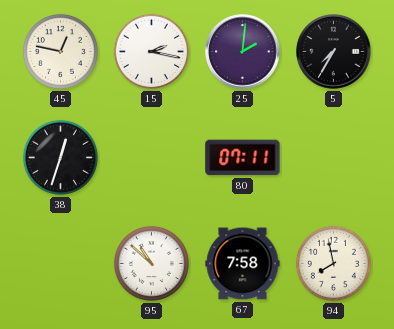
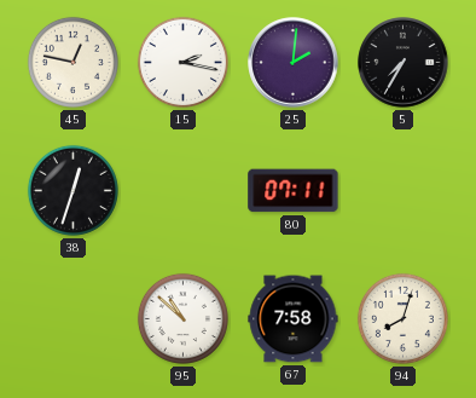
94: 7:58 -> 8:03 (402, 318)
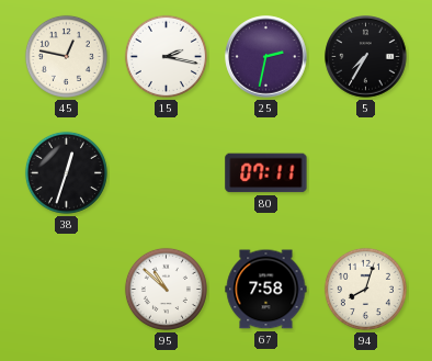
25: 2:01 -> 2:32 (266, 57)
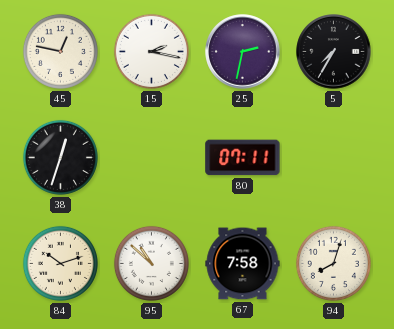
84: none -> 10:12 (60, 263)
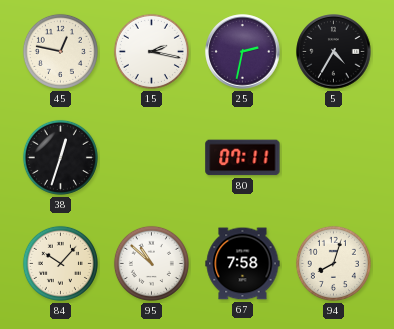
5: 7:35 -> 4:35 (334, 52)
84: 10:12 -> 10:07 (60, 263)
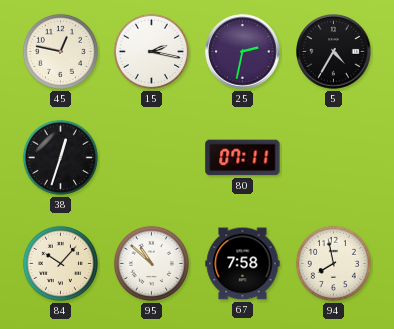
94: 8:03 -> 7:58 (333, 263)
